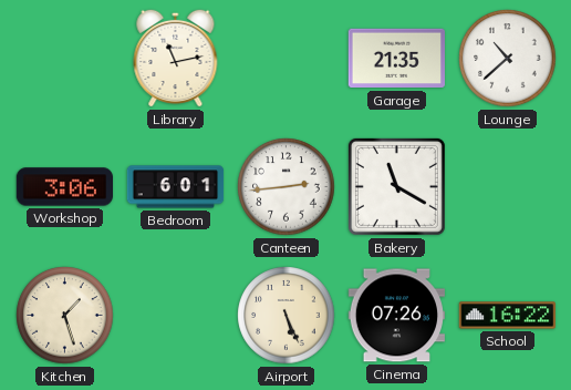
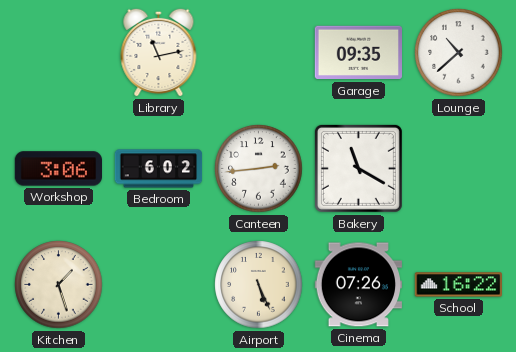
Garage: 21:35 -> 09:35 (358, 53)
Bedroom: 6:01 -> 6:02 (159, 169)
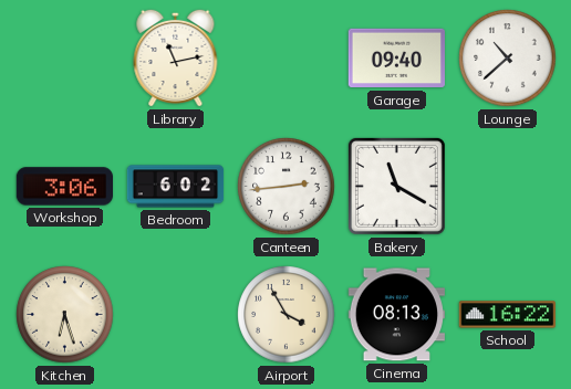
Garage: 09:35 -> 09:40 (396, 59)
Kitchen: 1:27 -> 6:27 (65, 315)
Airport: 5:26 -> 3:55 (287, 315)
Cinema: 07:26 -> 08:13 (396, 315)
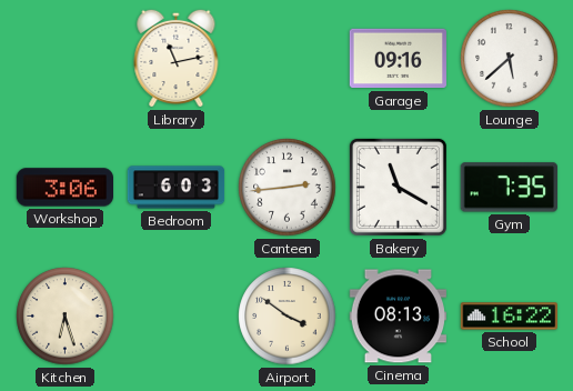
Garage: 09:40 -> 09:16 (398, 59)
Lounge: 10:38 -> 5:38 (510, 59)
Bedroom: 6:02 -> 6:03 (177, 188)
Gym: none -> 7:35 (509, 188)
Airport: 3:55 -> 3:51 (288, 317)
